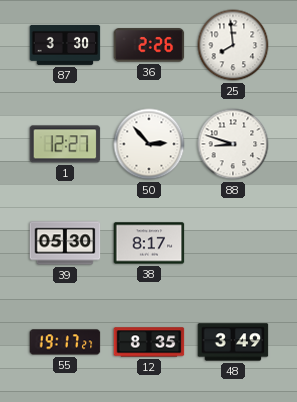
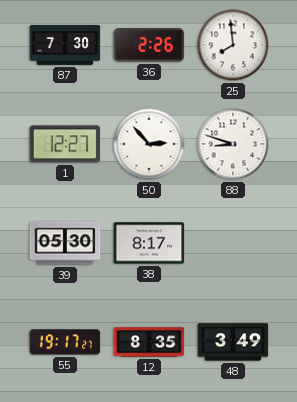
87: 3:30 -> 7:30 (65, 45)
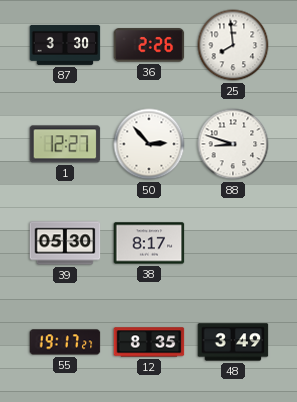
87: 7:30 -> 3:30 (65, 45)
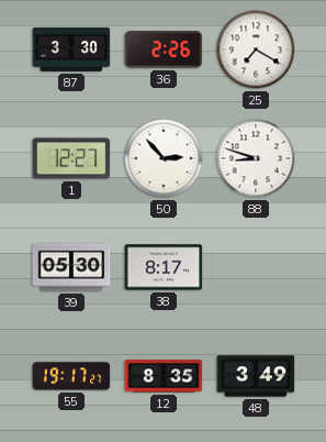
25: 7:59 -> 7:20 (256, 49)
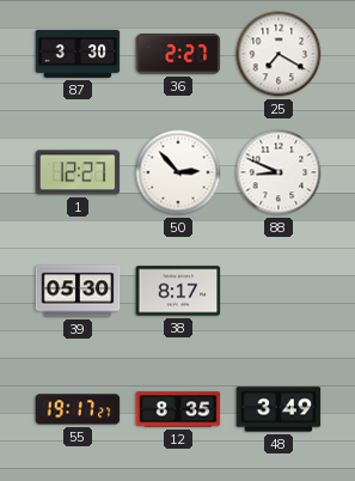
36: 2:26 -> 2:27 (178, 54)
88: 8:48 -> 8:49 (279, 172)
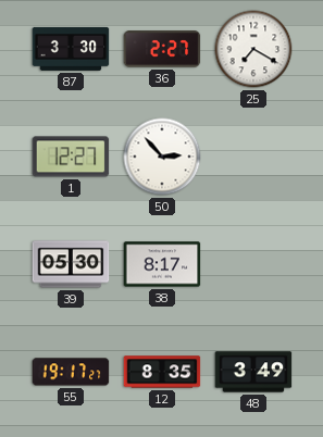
88: 8:49 -> none (279, 172)
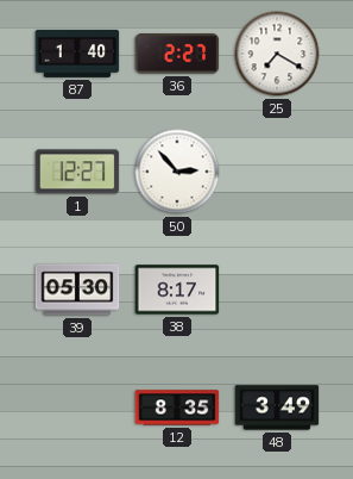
87: 3:30 -> 1:40 (77, 54)
55: 19:17 -> none (71, 372)
